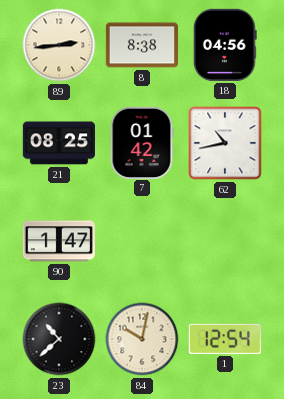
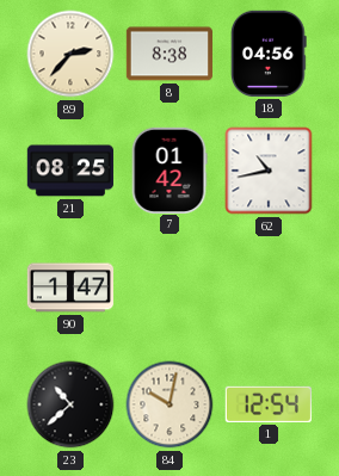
89: 2:44 -> 2:37 (70, 54)
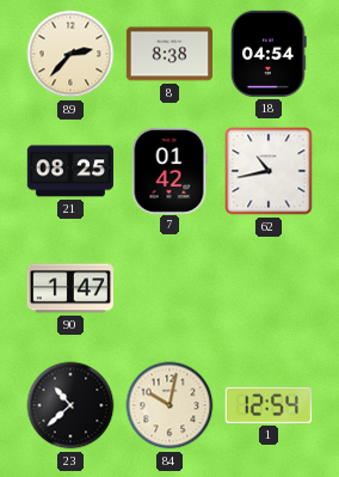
18: 04:56 -> 04:54 (270, 54)
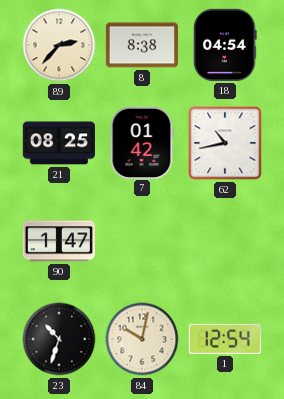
23: 10:38 -> 10:33 (59, 339)
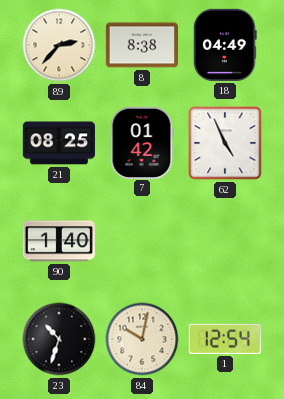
18: 04:54 -> 04:49 (226, 45)
62: 10:43 -> 4:56 (225, 143)
90: 1:47 -> 1:40 (59, 241)
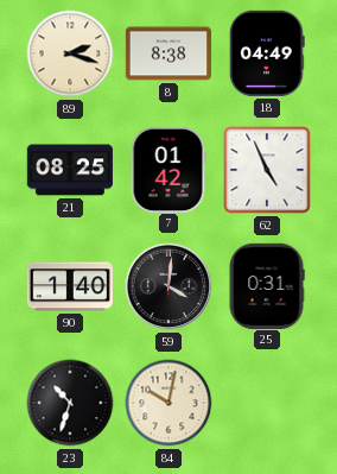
89: 2:37 -> 2:18 (70, 53)
59: none -> 4:01 (168, 286)
25: none -> 0:31 (267, 285)
1: 12:54 -> none (225, 339)
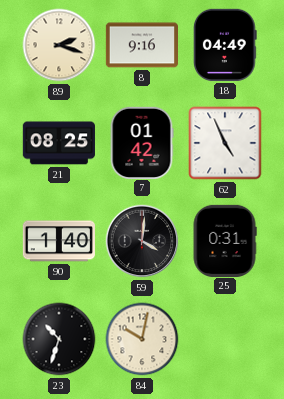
8: 8:38 -> 9:16 (141, 45)
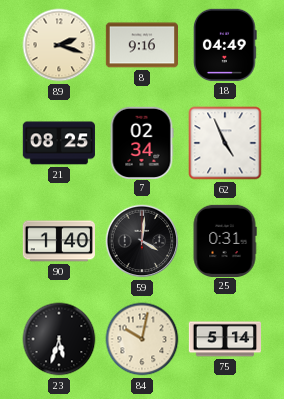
7: 01:42 -> 02:34 (142, 142)
23: 10:33 -> 5:33 (59, 339)
75: none -> 5:14 (224, 339)
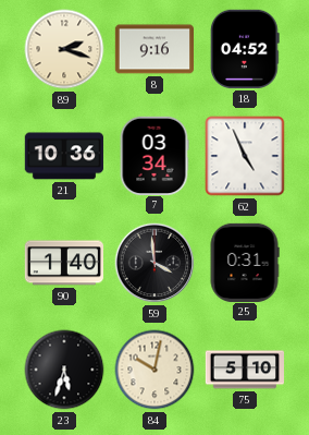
18: 04:49 -> 04:52 (246, 49)
21: 08:25 -> 10:36 (63, 156)
7: 02:34 -> 03:34 (154, 155)
59: 4:01 -> 3:59 (154, 263)
75: 5:14 -> 5:10 (244, 370)
